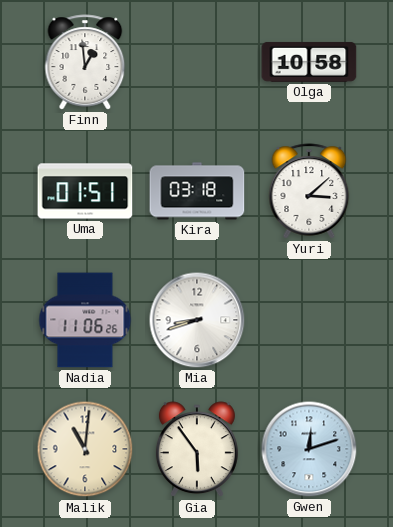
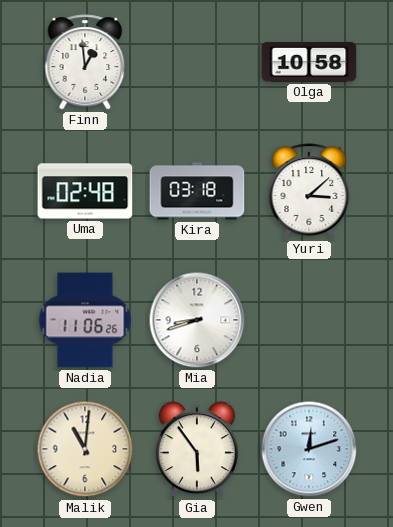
Uma: 01:51 -> 02:48 (85, 191)
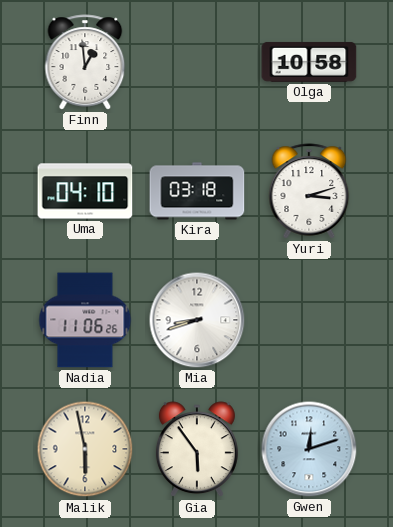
Uma: 02:48 -> 04:10 (85, 191)
Yuri: 3:08 -> 3:12 (309, 191)
Malik: 11:01 -> 5:58 (85, 449)
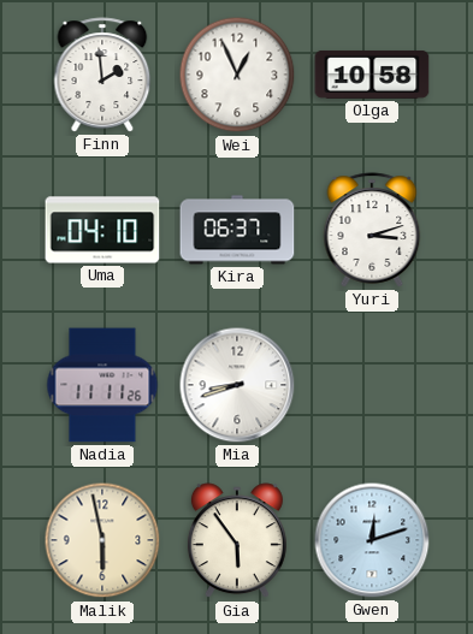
Finn: 12:59 -> 1:59 (102, 75)
Wei: none -> 12:56 (237, 75)
Kira: 03:18 -> 06:37 (237, 230)
Nadia: 11:06 -> 11:11 (102, 385)
